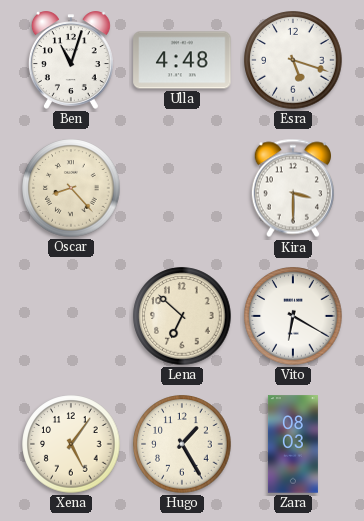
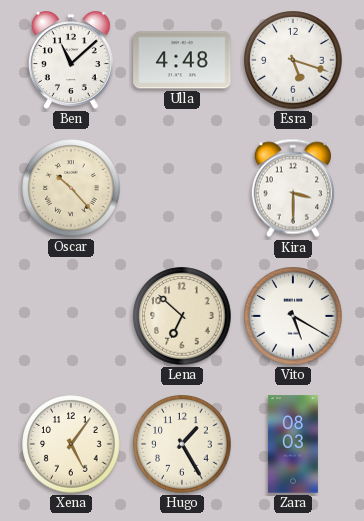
Ben: 11:03 -> 11:08 (71, 60)
Oscar: 8:23 -> 10:23 (71, 188)
Vito: 6:20 -> 5:20 (293, 316)
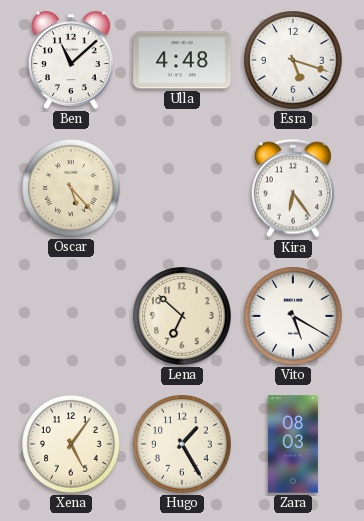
Oscar: 10:23 -> 5:23 (71, 188)
Kira: 3:30 -> 6:24 (293, 188)
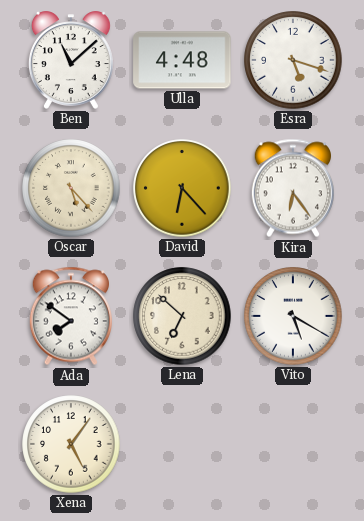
David: none -> 6:23 (182, 188)
Ada: none -> 7:51 (71, 316)
Hugo: 1:25 -> none (182, 444)
Zara: 08:03 -> none (293, 444)
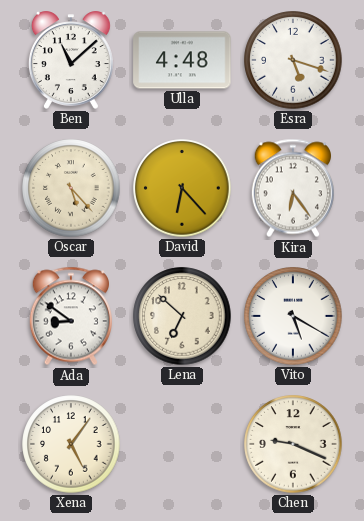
Ada: 7:51 -> 8:51 (71, 316)
Chen: none -> 9:19 (293, 444)
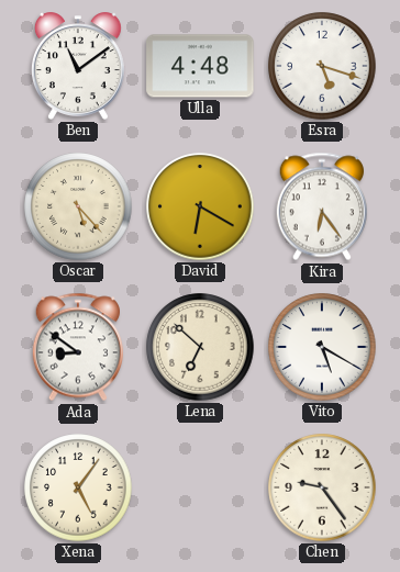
Ben: 11:08 -> 11:09 (78, 66)
David: 6:23 -> 6:20 (200, 206)
Chen: 9:19 -> 9:24 (322, 487)
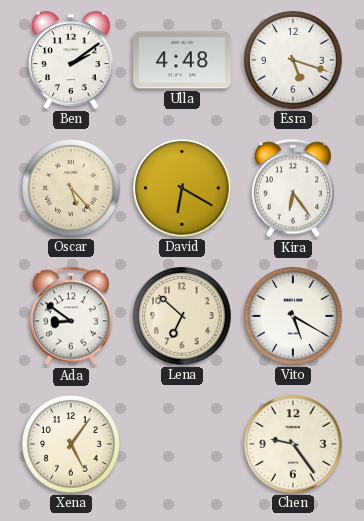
Ben: 11:09 -> 2:09 (71, 60)
